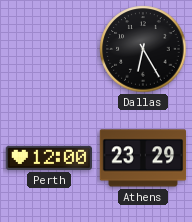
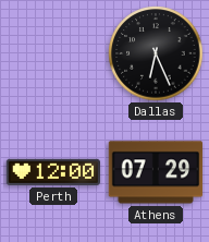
Dallas: 6:25 -> 6:26 (156, 53)
Athens: 23:29 -> 07:29 (156, 172)
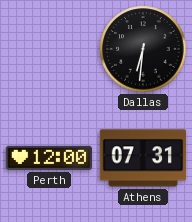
Dallas: 6:26 -> 6:31 (143, 49)
Athens: 07:29 -> 07:31 (143, 158)
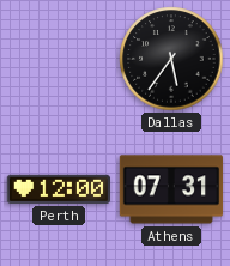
Dallas: 6:31 -> 5:36 (171, 59)
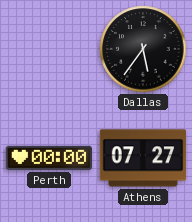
Perth: 12:00 -> 00:00 (48, 158)
Athens: 07:31 -> 07:27 (143, 158)
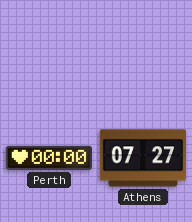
Dallas: 5:36 -> none (143, 49)
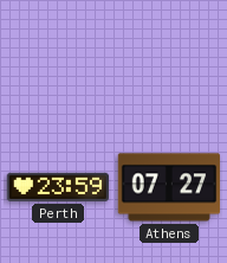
Perth: 00:00 -> 23:59 (57, 187)
